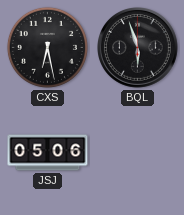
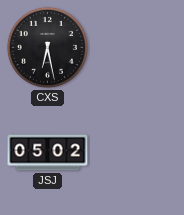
BQL: 5:57 -> none (138, 48)
JSJ: 05:06 -> 05:02 (48, 153)
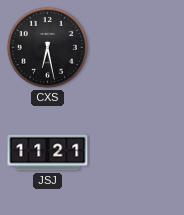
JSJ: 05:02 -> 11:21 (48, 153)
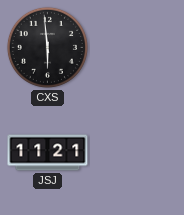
CXS: 6:28 -> 5:59 (47, 47)
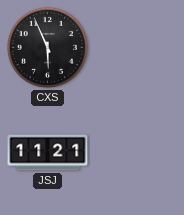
CXS: 5:59 -> 5:56 (47, 47)
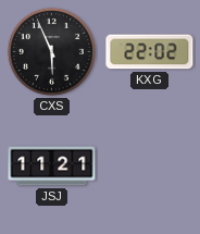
KXG: none -> 22:02 (150, 52)
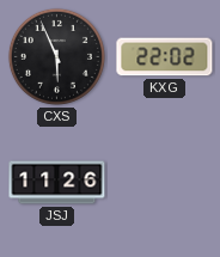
JSJ: 11:21 -> 11:26 (57, 183)
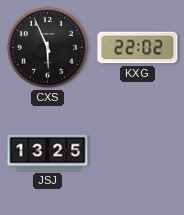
JSJ: 11:26 -> 13:25 (48, 153)
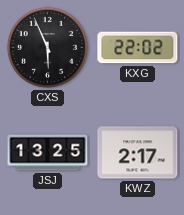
KWZ: none -> 2:17 (138, 153)
